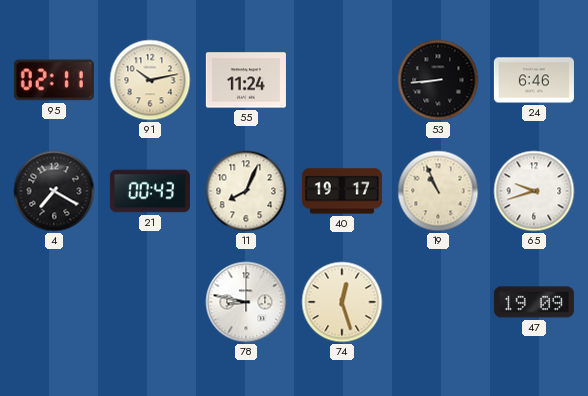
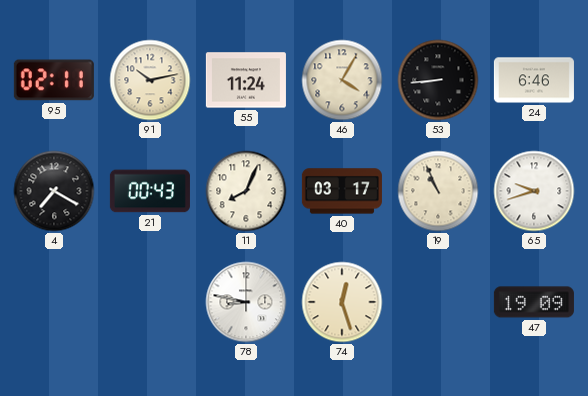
46: none -> 4:05 (342, 80)
40: 19:17 -> 03:17 (342, 191)
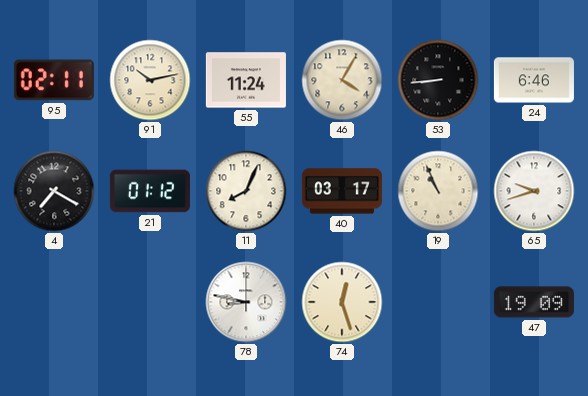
21: 00:43 -> 01:12 (150, 191)
